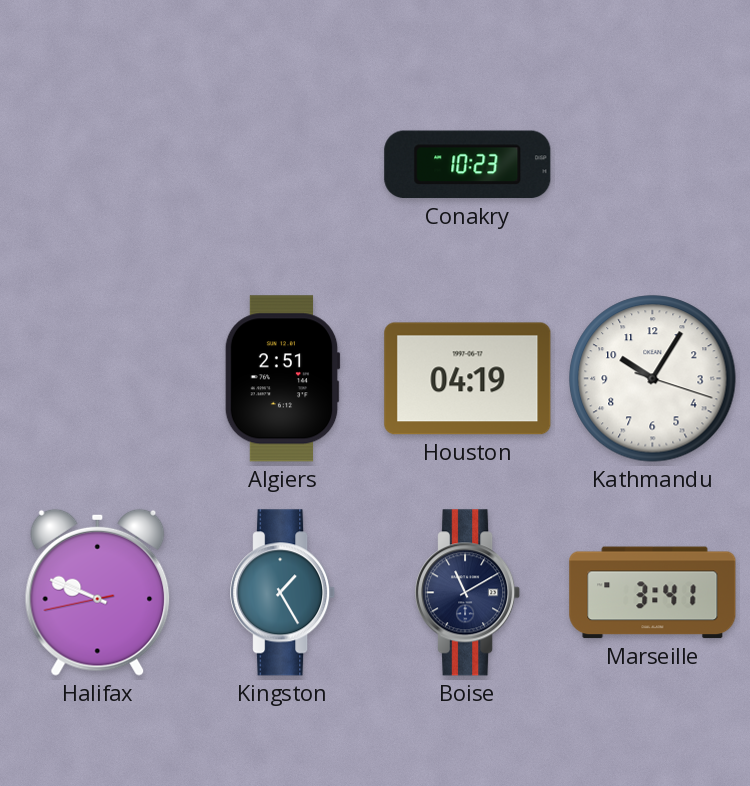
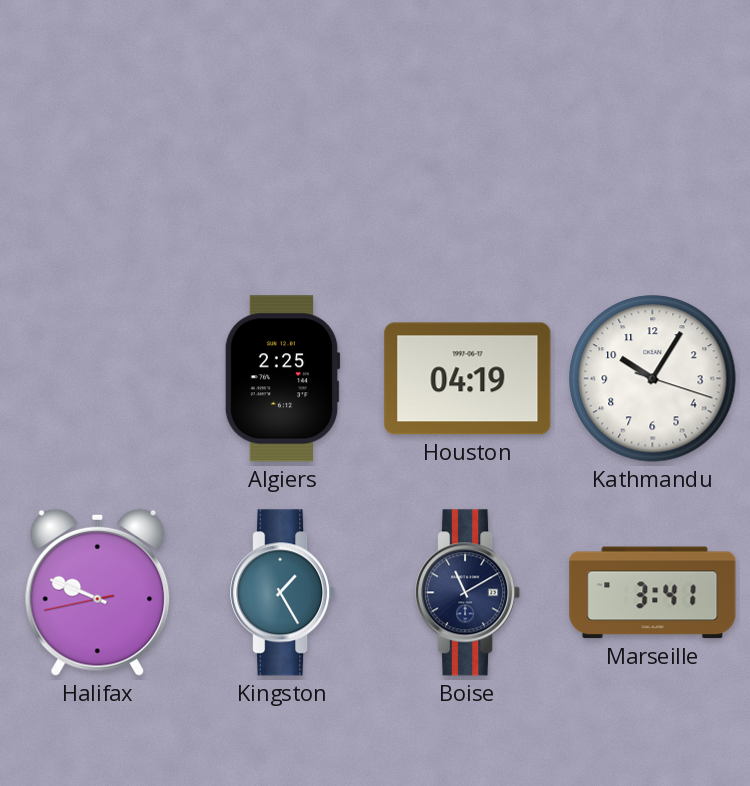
Conakry: 10:23 -> none (468, 165)
Algiers: 2:51 -> 2:25 (282, 379)
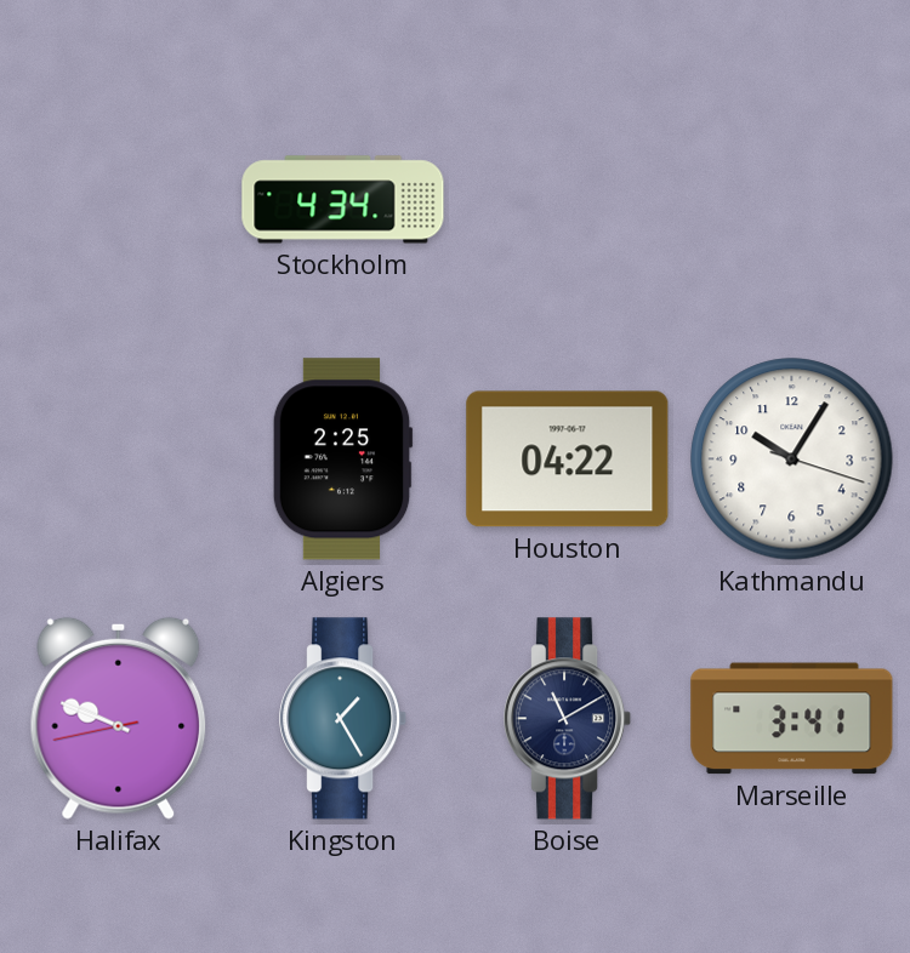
Stockholm: none -> 4:34 (343, 200)
Houston: 04:19 -> 04:22 (568, 460)
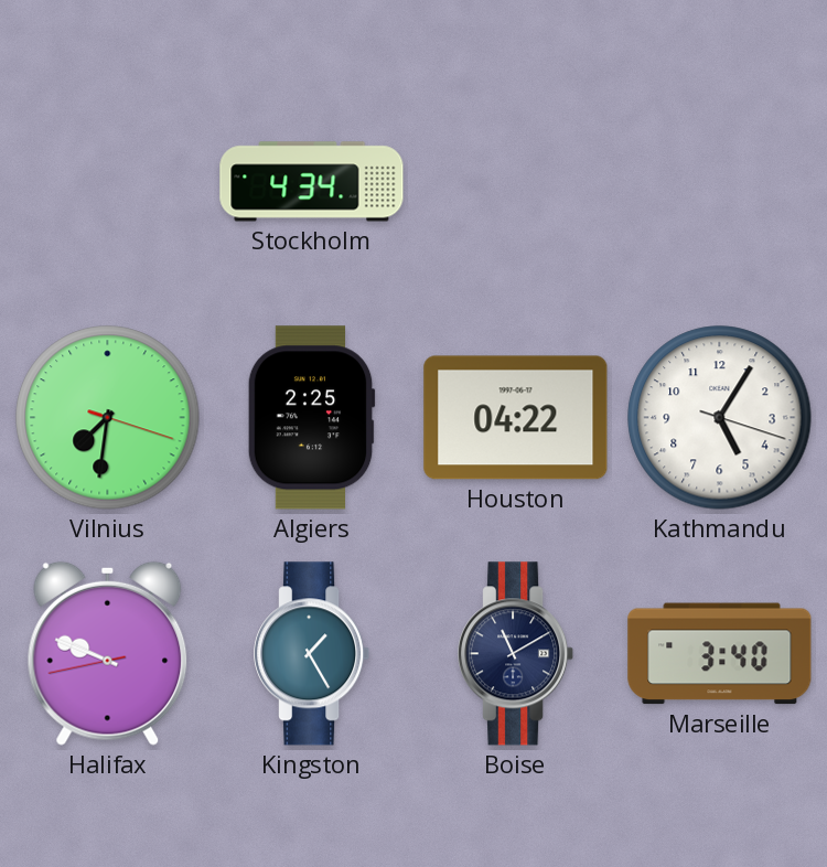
Vilnius: none -> 7:31 (108, 418)
Kathmandu: 10:05 -> 5:05 (720, 418)
Marseille: 3:41 -> 3:40 (720, 654)
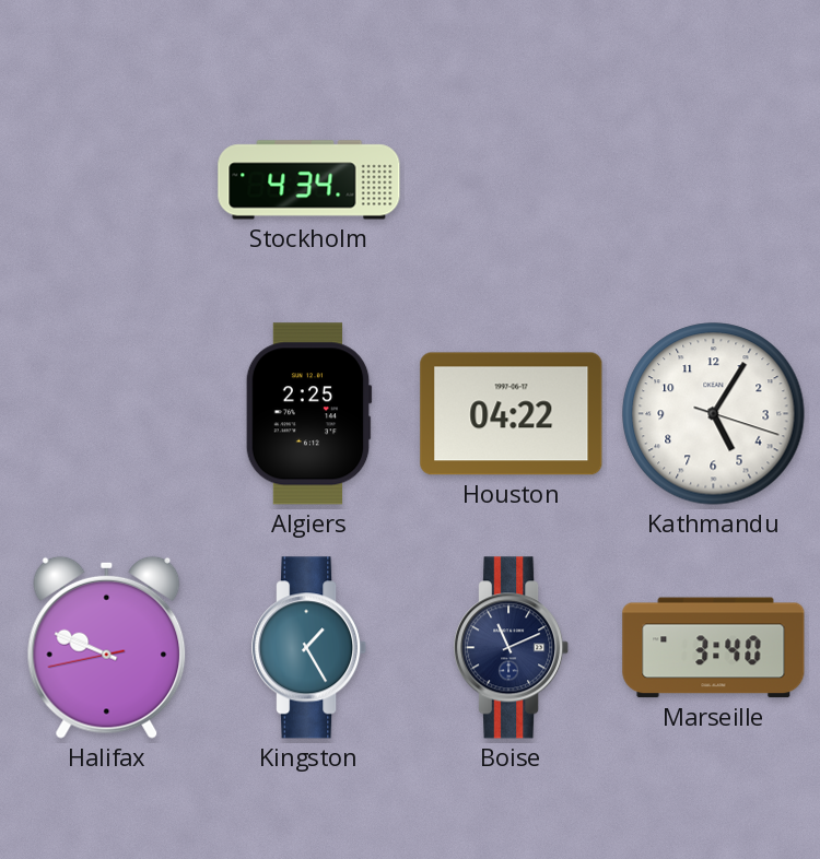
Vilnius: 7:31 -> none (108, 418)
Boise: 11:10 -> 11:11 (512, 648)
